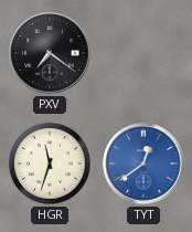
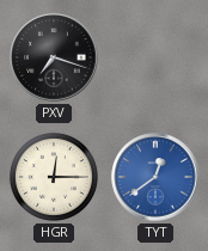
PXV: 7:21 -> 7:18 (54, 57)
HGR: 11:33 -> 12:15 (54, 177)
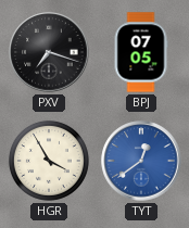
BPJ: none -> 07:05 (141, 52)
HGR: 12:15 -> 3:55 (49, 161)
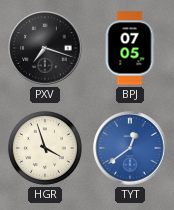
HGR: 3:55 -> 3:57 (45, 148)
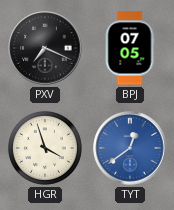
PXV: 7:18 -> 7:19 (45, 48)
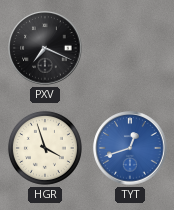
BPJ: 07:05 -> none (130, 48)
TYT: 12:39 -> 12:42 (130, 148)
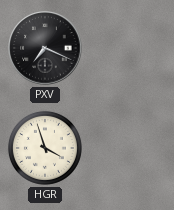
TYT: 12:42 -> none (130, 148)
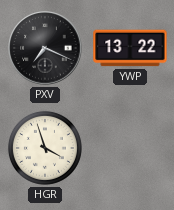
YWP: none -> 13:22 (130, 48)
